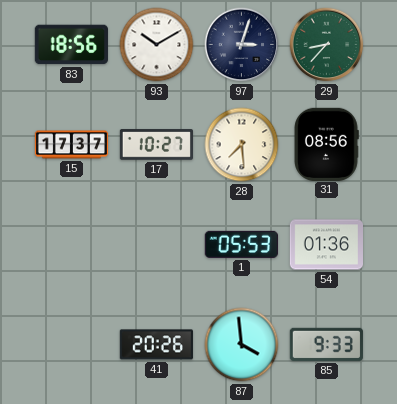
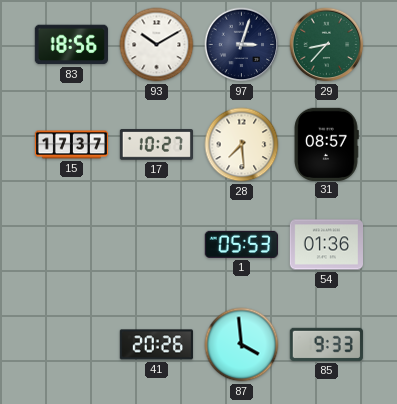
31: 08:56 -> 08:57 (326, 144)
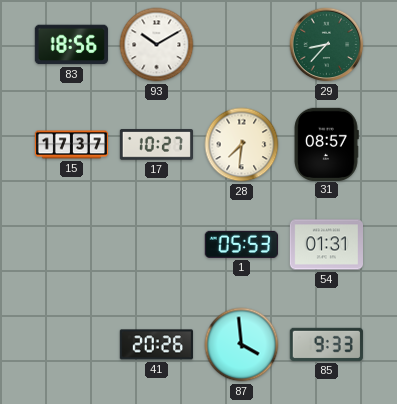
97: 3:03 -> none (242, 45)
28: 7:29 -> 7:31 (242, 145)
54: 01:36 -> 01:31 (326, 245)
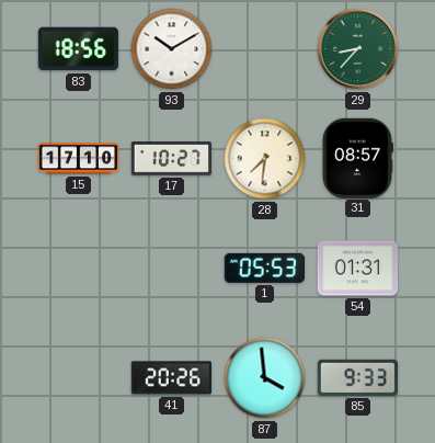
15: 17:37 -> 17:10 (79, 159)
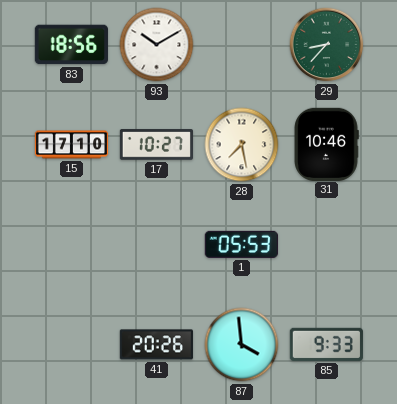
28: 7:31 -> 7:28 (242, 145)
31: 08:57 -> 10:46 (326, 144)
54: 01:31 -> none (357, 269)
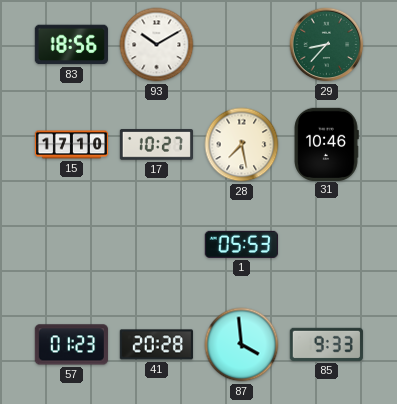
57: none -> 01:23 (71, 345)
41: 20:26 -> 20:28 (156, 345)
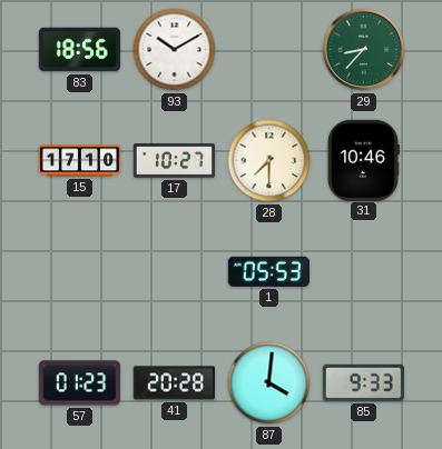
28: 7:28 -> 7:30 (269, 161)
87: 3:59 -> 4:01 (269, 383)
